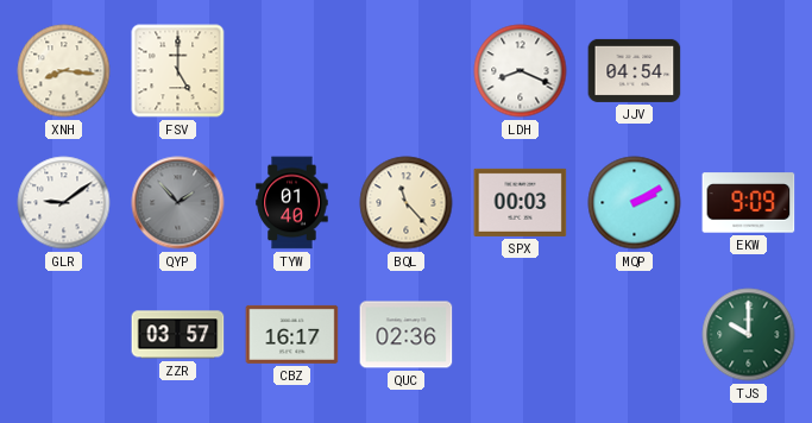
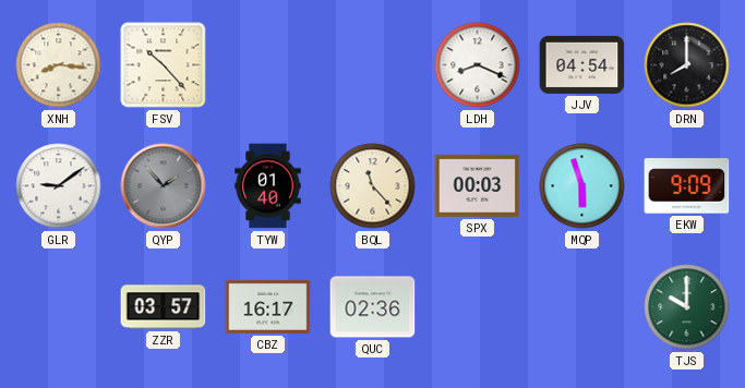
FSV: 5:00 -> 10:23 (164, 65)
DRN: none -> 8:00 (687, 65)
MQP: 2:10 -> 5:57 (582, 186)
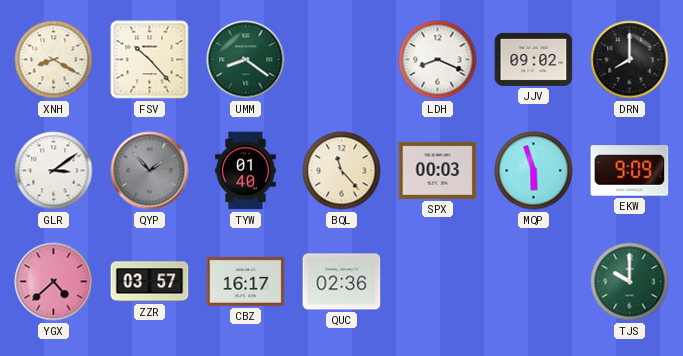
XNH: 8:16 -> 8:20 (54, 60)
UMM: none -> 8:21 (246, 60)
JJV: 04:54 -> 09:02 (534, 59)
GLR: 9:09 -> 3:09 (54, 171)
YGX: none -> 4:38 (54, 282)
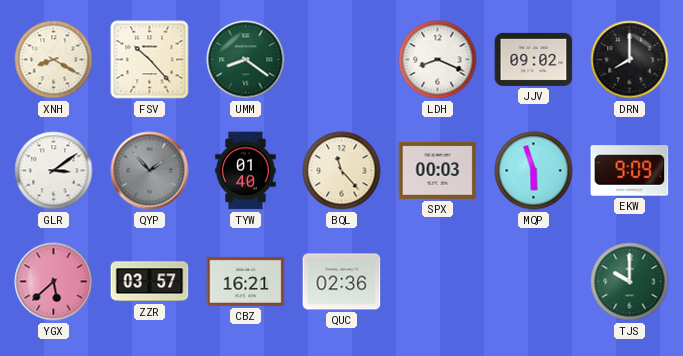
YGX: 4:38 -> 5:38 (54, 282)
CBZ: 16:17 -> 16:21 (246, 281)
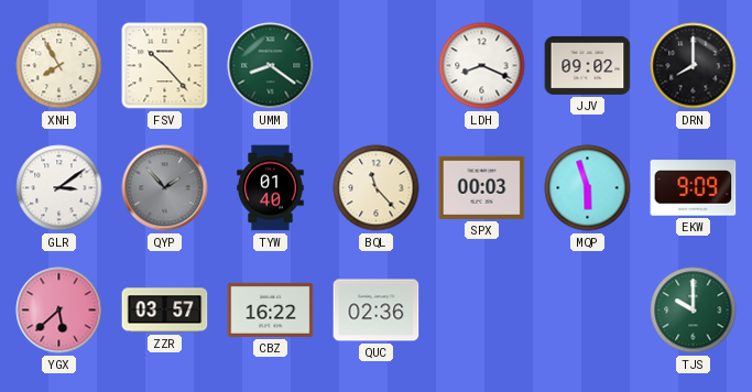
XNH: 8:20 -> 7:55 (59, 66)
CBZ: 16:21 -> 16:22 (271, 309)
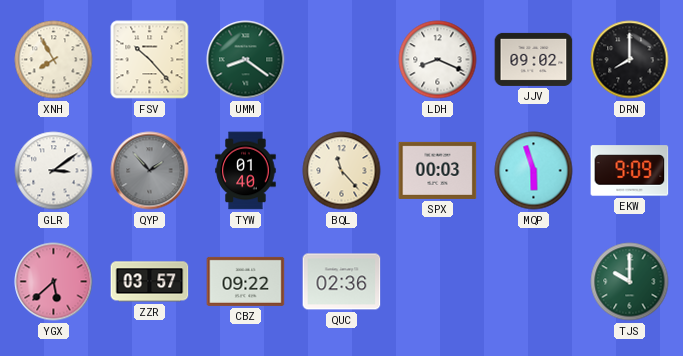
CBZ: 16:22 -> 09:22 (246, 281)
